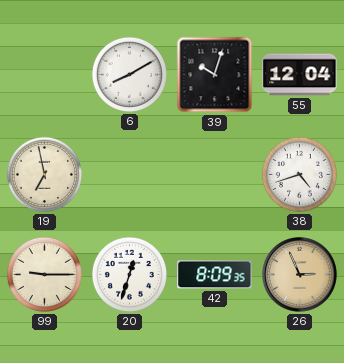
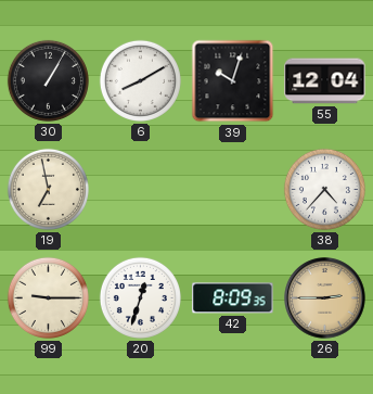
30: none -> 1:05 (48, 80)
38: 4:42 -> 4:37 (324, 189)
26: 2:56 -> 2:45 (325, 298)
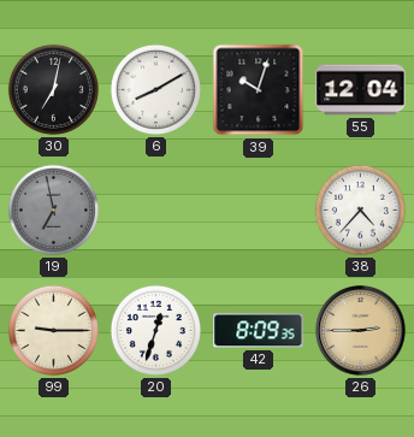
30: 1:05 -> 7:02 (53, 89)
19 dial: cream -> grey (53, 209)
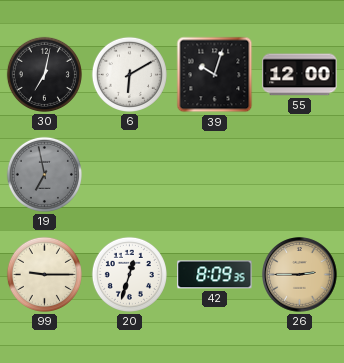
6: 8:10 -> 6:10 (129, 74)
55: 12:04 -> 12:00 (300, 75)
38: 4:37 -> none (360, 209)
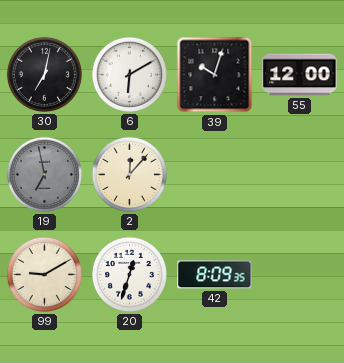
2: none -> 12:07 (129, 174)
99: 9:15 -> 9:10 (44, 274)
26: 2:45 -> none (300, 275)
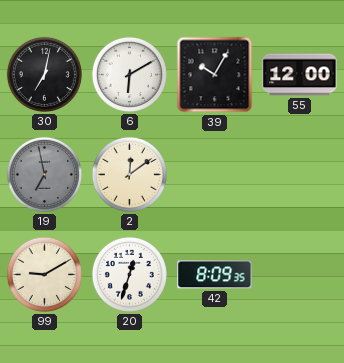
39: 10:03 -> 10:05 (215, 75)
2: 12:07 -> 12:09 (129, 174)
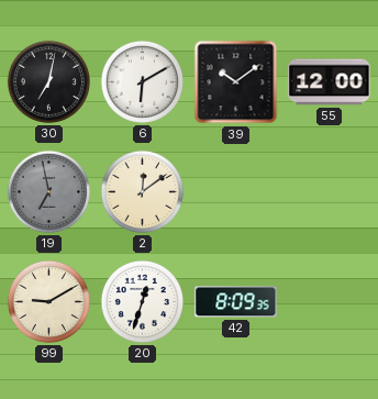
39: 10:05 -> 10:09 (236, 82)
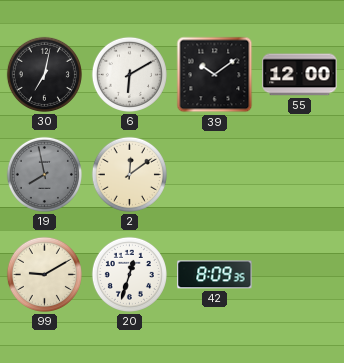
19: 6:58 -> 7:58 (44, 174)
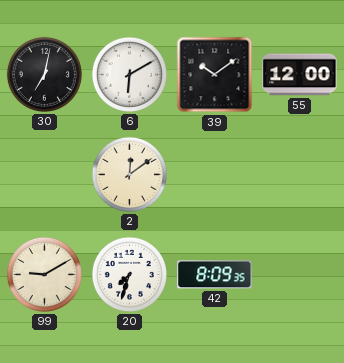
19: 7:58 -> none (44, 174)
20: 12:33 -> 7:33 (129, 274)
